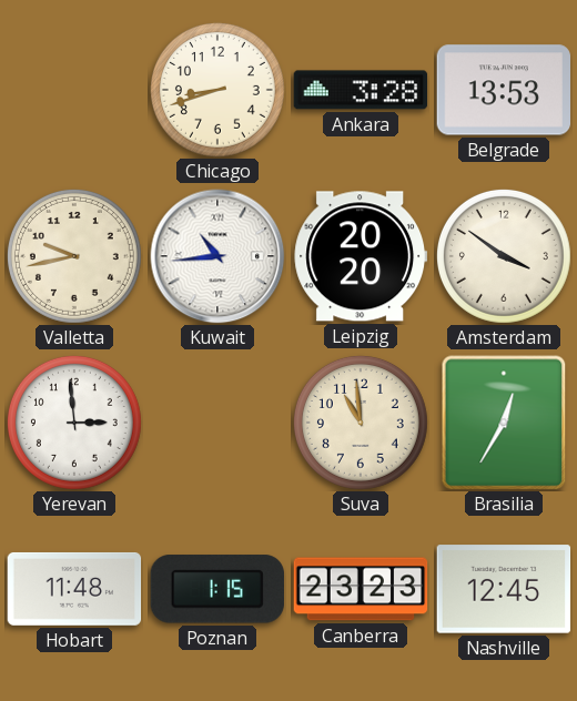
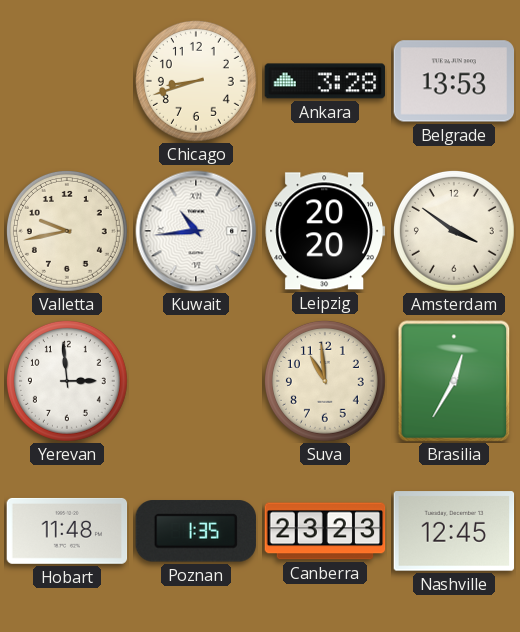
Poznan: 1:15 -> 1:35 (196, 531)
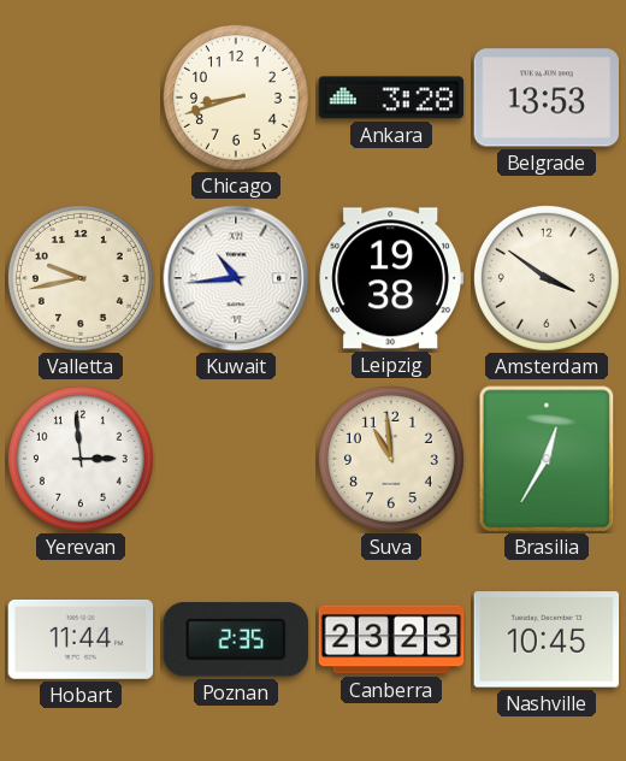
Leipzig: 20:20 -> 19:38 (391, 278)
Hobart: 11:48 -> 11:44 (81, 639)
Poznan: 1:35 -> 2:35 (236, 639)
Nashville: 12:45 -> 10:45 (547, 639)
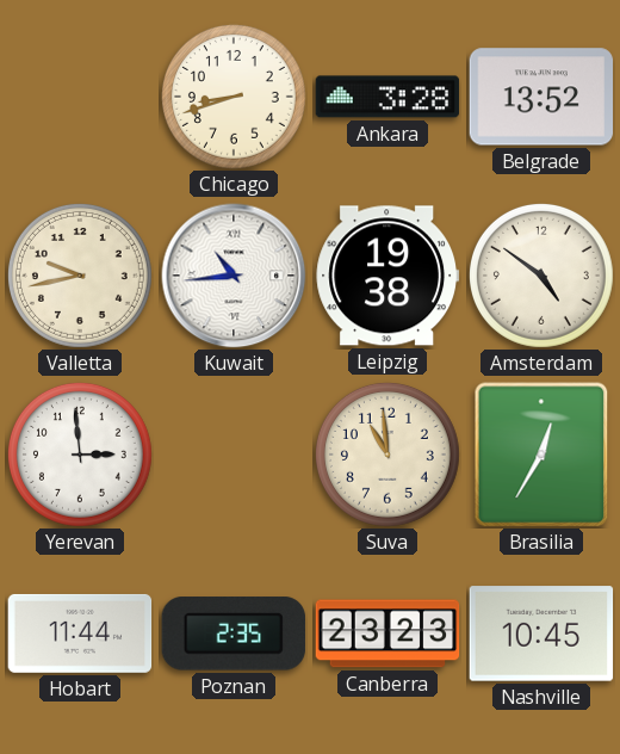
Belgrade: 13:53 -> 13:52 (541, 97)
Amsterdam: 3:51 -> 4:51 (541, 276)
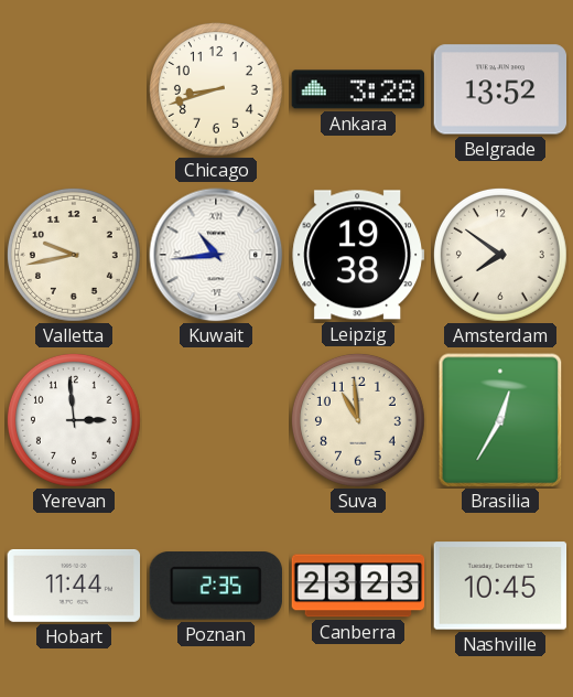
Amsterdam: 4:51 -> 7:51 (500, 255)
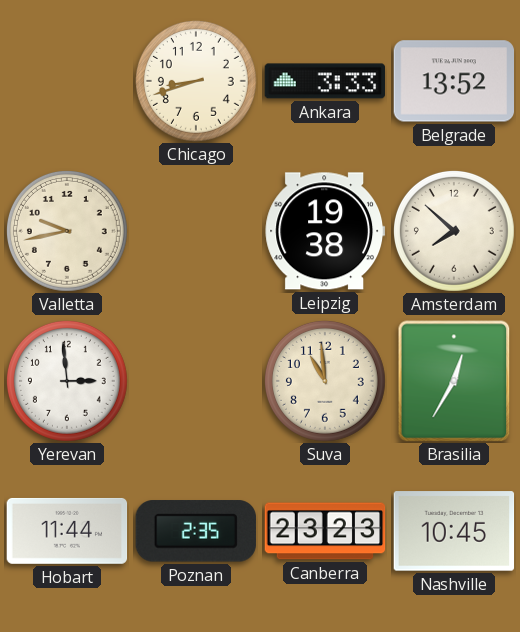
Ankara: 3:28 -> 3:33 (325, 81)
Kuwait: 10:44 -> none (216, 255)
Amsterdam: 7:51 -> 7:52 (454, 231)
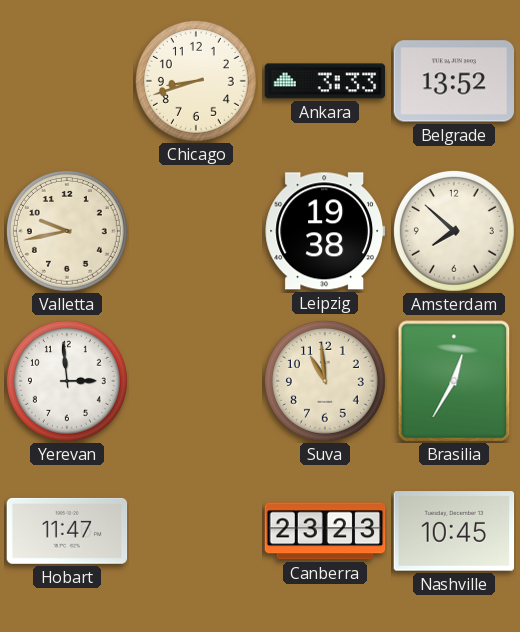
Hobart: 11:44 -> 11:47 (67, 531)
Poznan: 2:35 -> none (196, 531)
